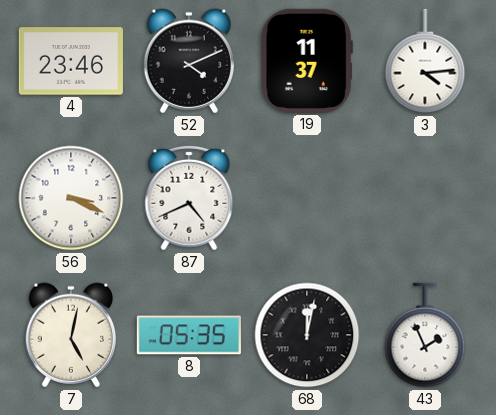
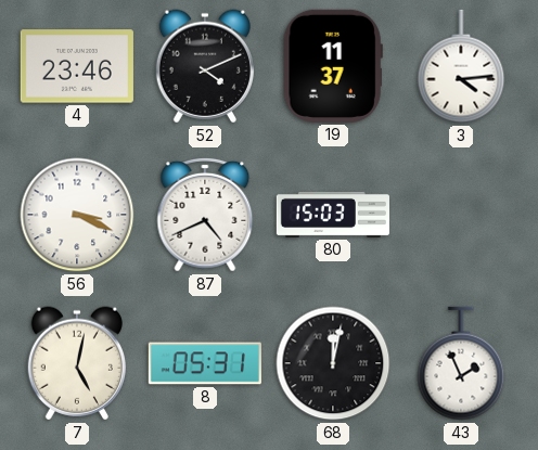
80: none -> 15:03 (333, 215)
8: 05:35 -> 05:31 (205, 363)
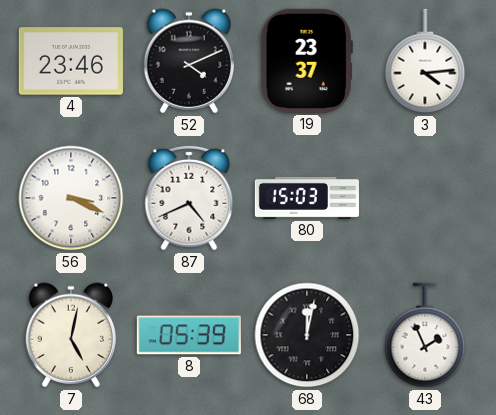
19: 11:37 -> 23:37 (307, 61)
8: 05:31 -> 05:39 (189, 335)
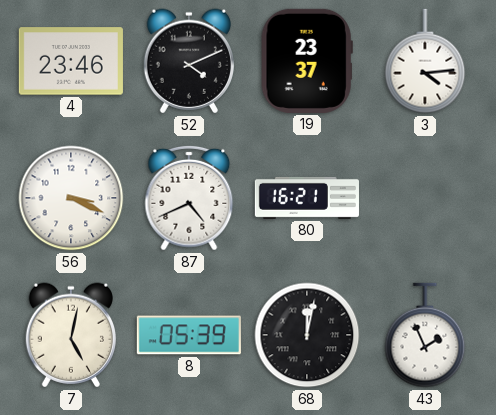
80: 15:03 -> 16:21 (307, 198)
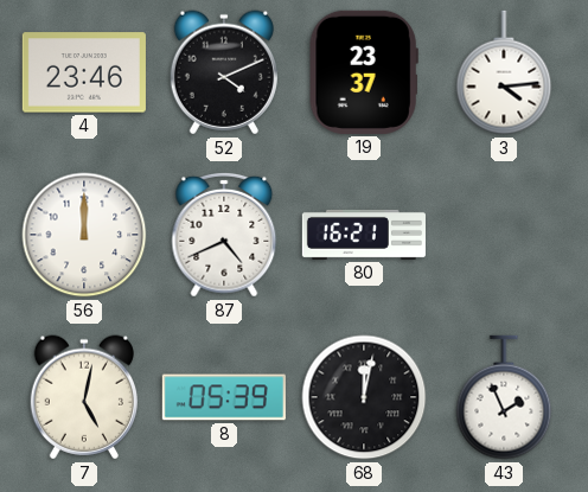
56: 3:19 -> 12:00 (84, 235)
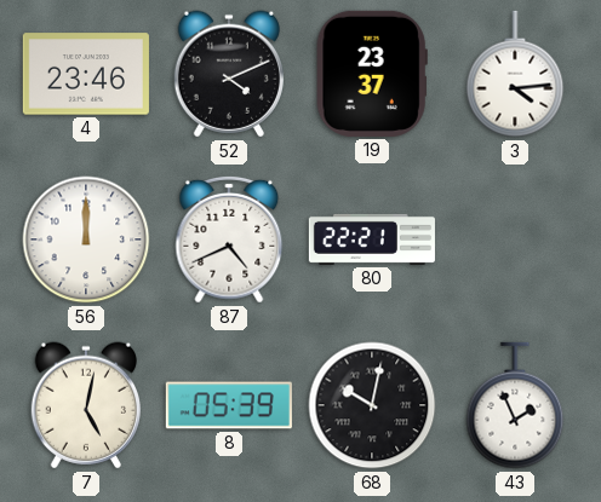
80: 16:21 -> 22:21 (372, 240)
68: 12:02 -> 10:02 (372, 405)
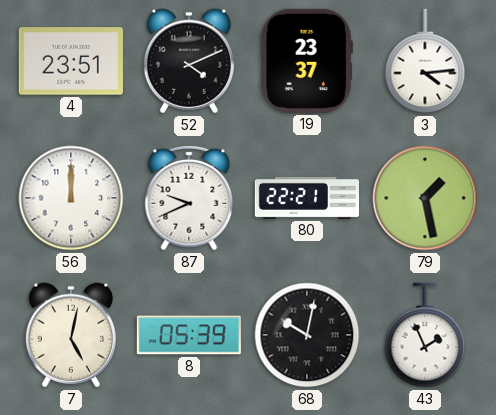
4: 23:46 -> 23:51 (71, 61)
87: 4:41 -> 9:41 (189, 198)
79: none -> 1:28 (425, 198)
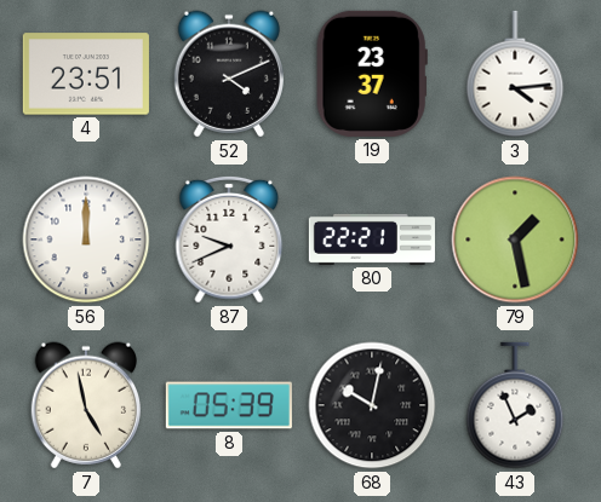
7: 5:02 -> 4:58 (86, 405)
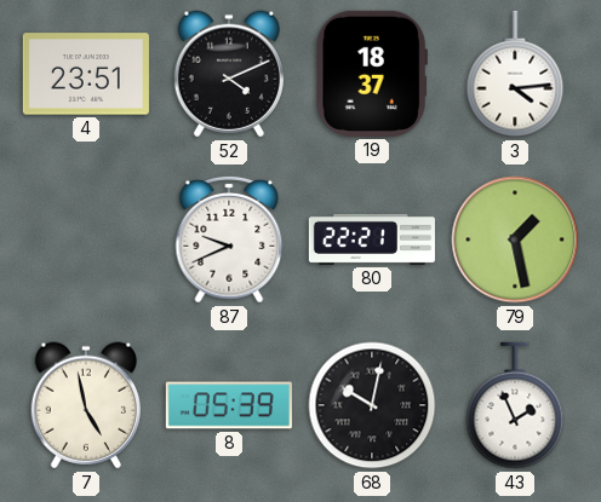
19: 23:37 -> 18:37 (372, 74)
56: 12:00 -> none (86, 240)
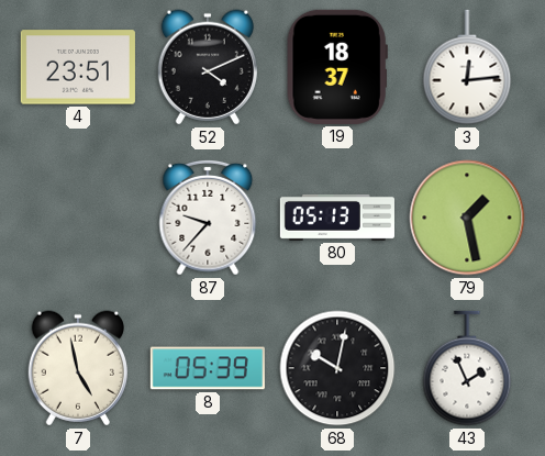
3: 4:14 -> 12:14 (467, 67)
87: 9:41 -> 9:37 (208, 218)
80: 22:21 -> 05:13 (337, 218)
